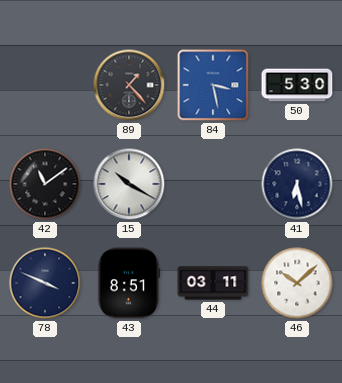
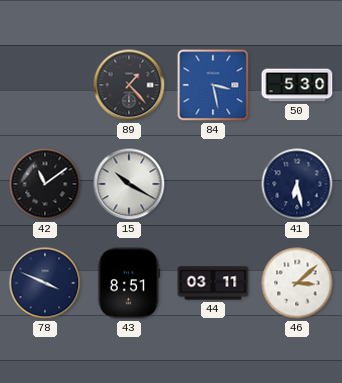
46: 10:08 -> 3:08 (297, 283)
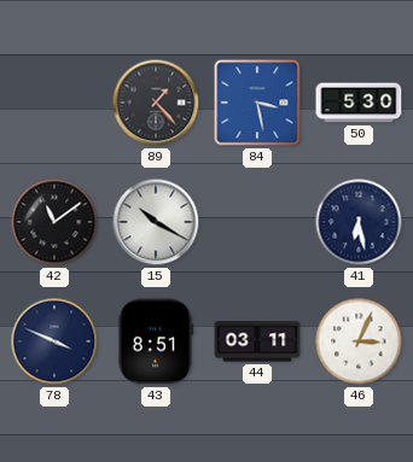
46: 3:08 -> 3:04 (359, 341)
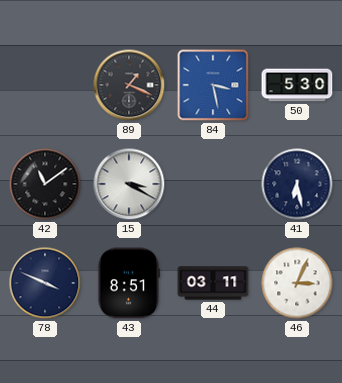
89: 1:23 -> 1:19 (129, 85)
15: 10:20 -> 3:20 (129, 184)
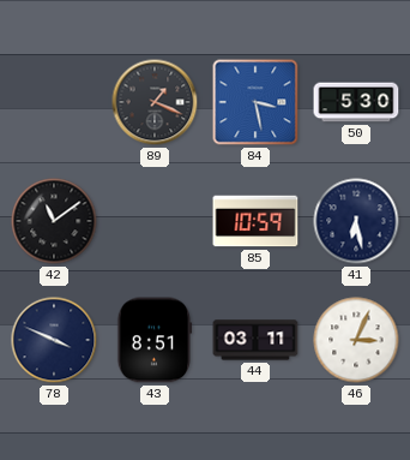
15: 3:20 -> none (129, 184)
85: none -> 10:59 (255, 221)
